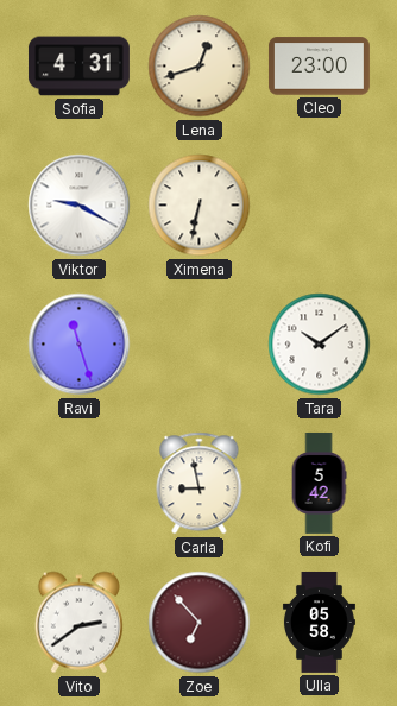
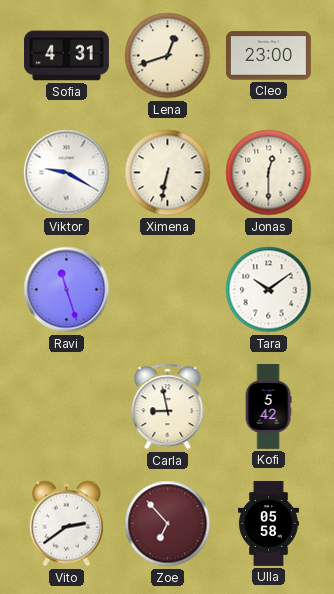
Jonas: none -> 12:30 (269, 173)
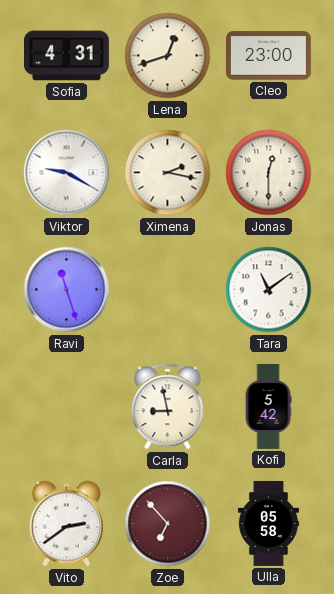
Ximena: 6:32 -> 2:17 (168, 173)
Tara: 10:09 -> 11:09 (269, 290)
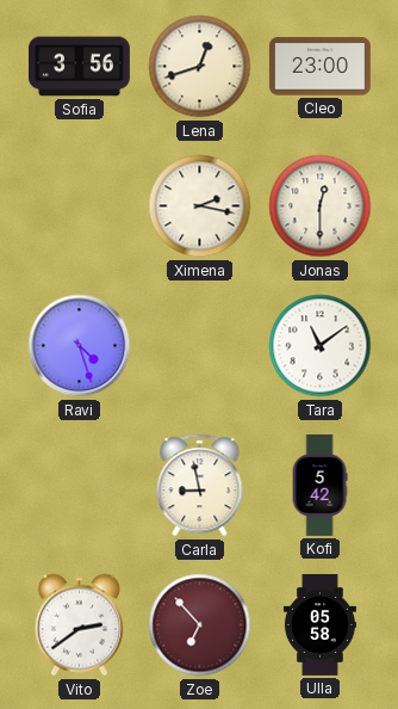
Sofia: 4:31 -> 3:56 (79, 67)
Viktor: 9:20 -> none (67, 173)
Ravi: 11:27 -> 4:27 (80, 346)
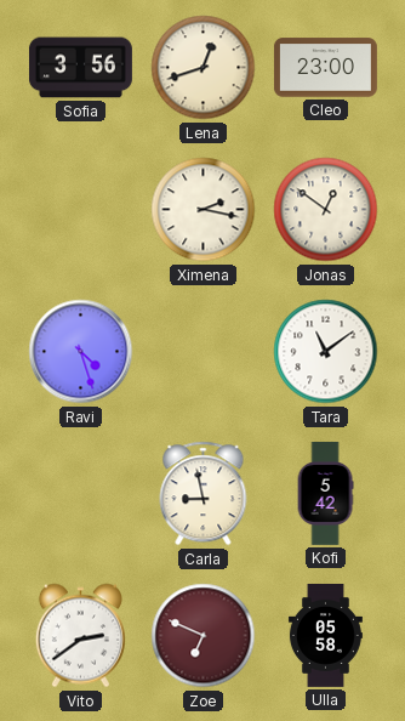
Jonas: 12:30 -> 12:51 (326, 210)
Zoe: 6:53 -> 6:49 (204, 636)
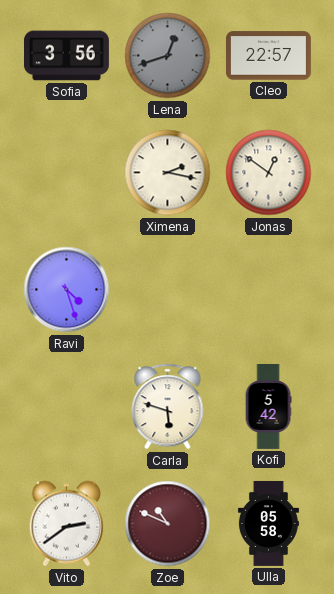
Lena dial: cream -> grey (168, 56)
Cleo: 23:00 -> 22:57 (268, 56)
Tara: 11:09 -> none (326, 352)
Carla: 8:58 -> 5:48 (168, 407)
Zoe: 6:49 -> 10:49 (168, 524)
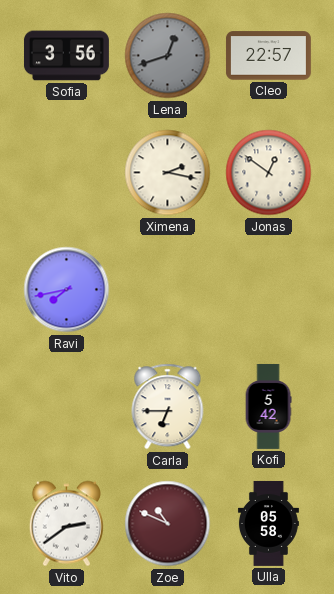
Ravi: 4:27 -> 7:43 (67, 290)
Carla: 5:48 -> 6:45 (168, 407)
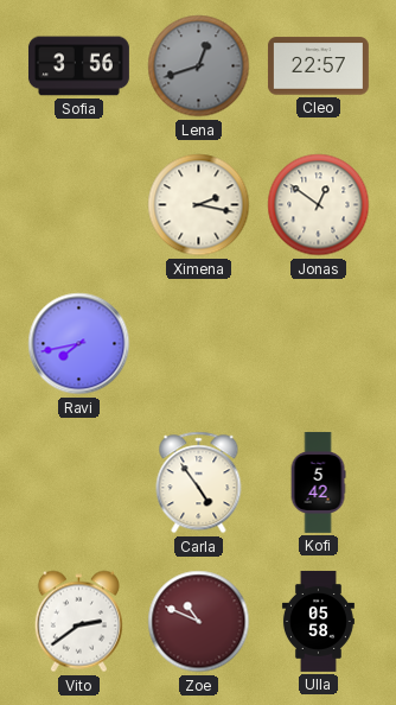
Carla: 6:45 -> 4:54 (199, 483)
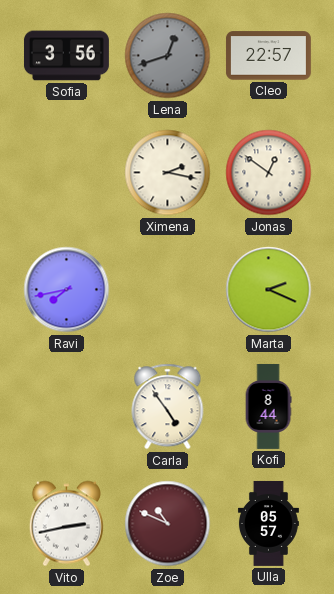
Marta: none -> 2:19 (269, 290)
Kofi: 5:42 -> 8:44 (268, 406)
Vito: 2:39 -> 2:43 (66, 524)
Ulla: 05:58 -> 05:57 (268, 523)
